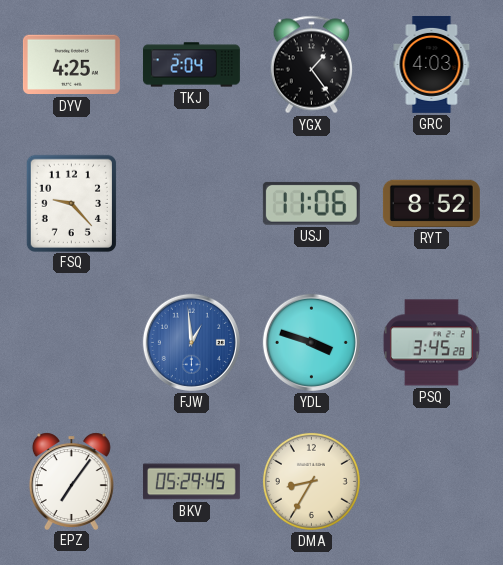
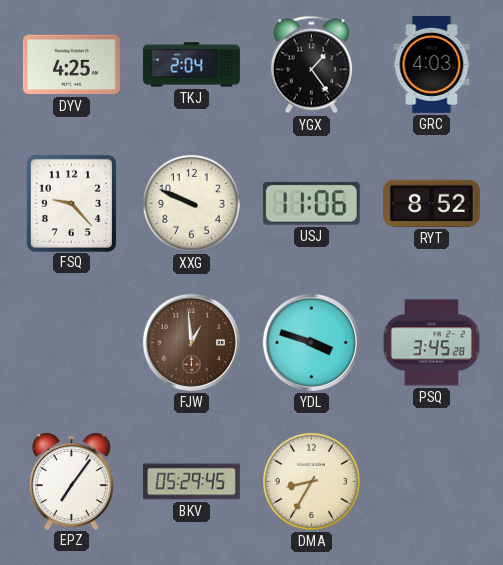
XXG: none -> 9:49 (191, 203)
FJW dial: blue -> brown (191, 342)
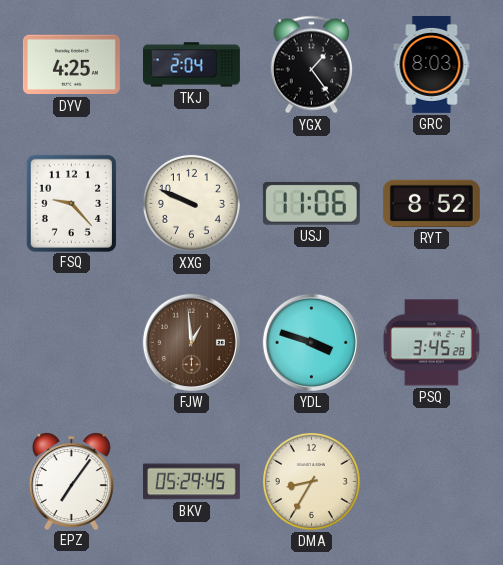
GRC: 4:03 -> 8:03 (432, 64)
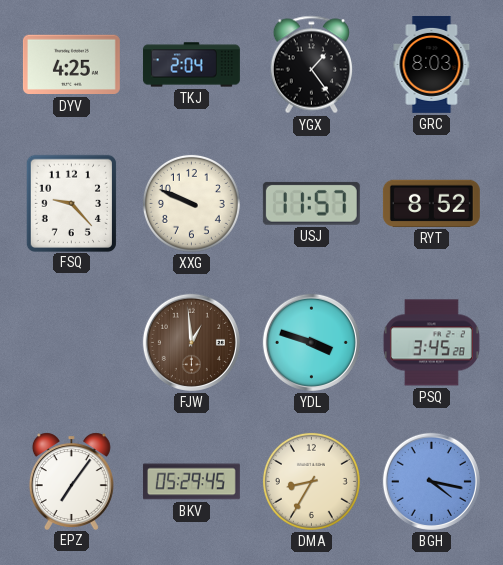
USJ: 11:06 -> 11:57 (311, 203)
BGH: none -> 4:17 (431, 481)
